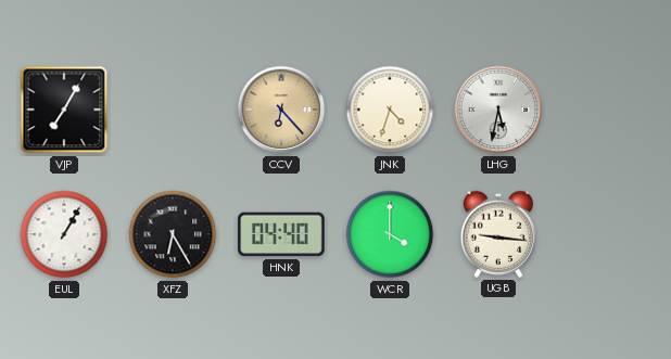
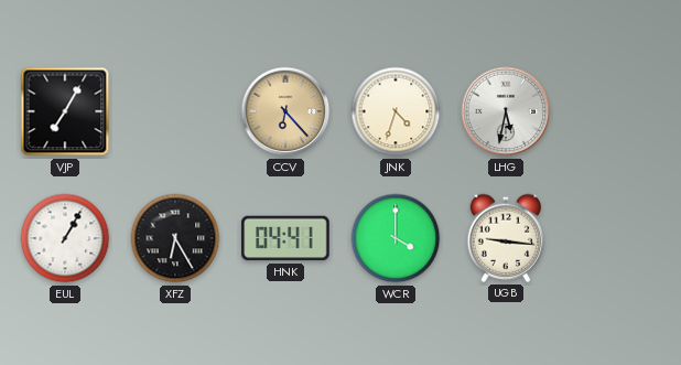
HNK: 04:40 -> 04:41 (285, 238)
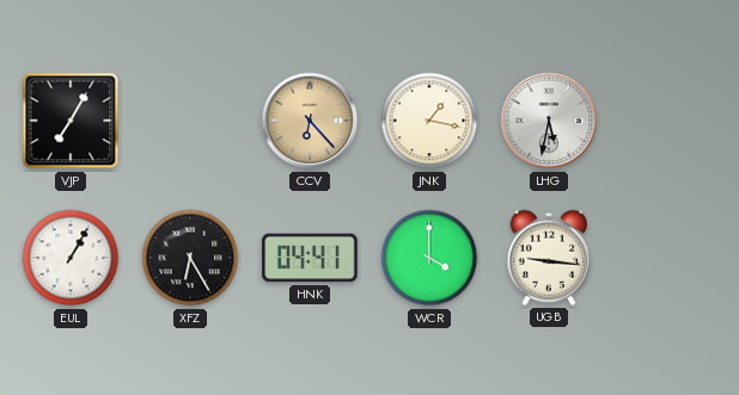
JNK: 4:33 -> 1:17 (429, 121)
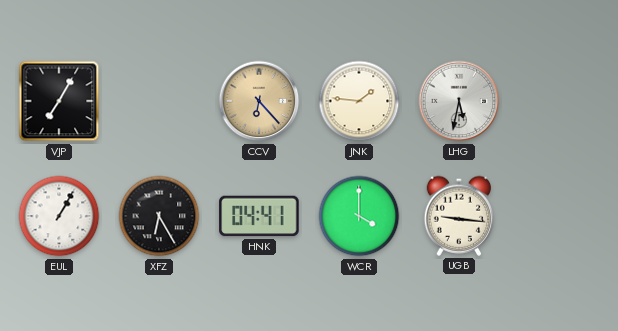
JNK: 1:17 -> 1:46 (359, 101)
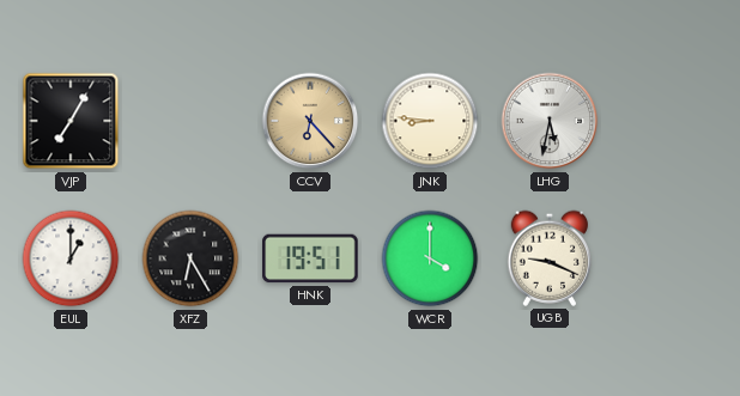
JNK: 1:46 -> 8:46 (430, 121)
EUL: 1:05 -> 1:00 (71, 258)
HNK: 04:41 -> 19:51 (310, 258)
UGB: 9:16 -> 9:19 (548, 258)
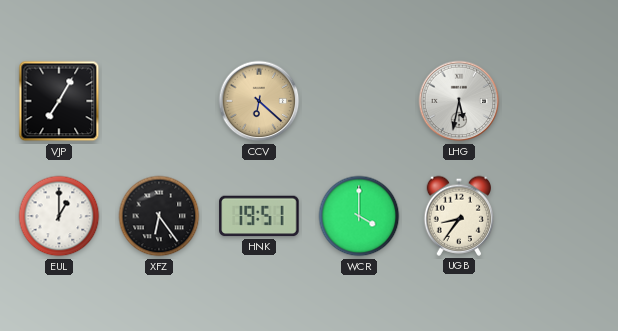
CCV: 6:23 -> 6:22 (259, 101)
JNK: 8:46 -> none (430, 121)
XFZ: 6:25 -> 6:24 (159, 216)
UGB: 9:19 -> 8:36 (458, 216)
